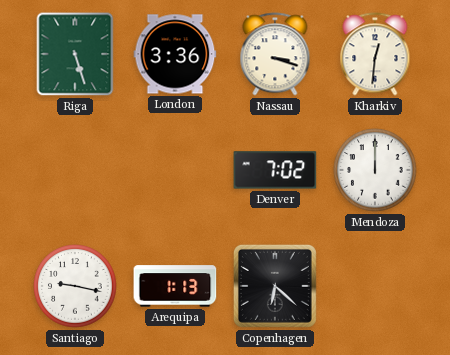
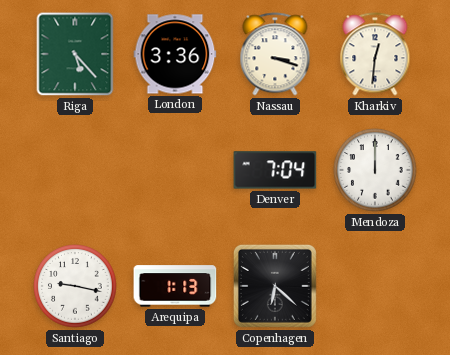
Riga: 5:27 -> 5:23 (75, 54)
Denver: 7:02 -> 7:04 (275, 170)
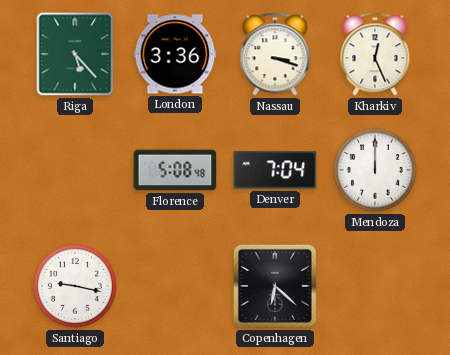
Kharkiv: 12:31 -> 12:26 (375, 54)
Florence: none -> 5:08 (175, 170)
Arequipa: 1:13 -> none (175, 286)
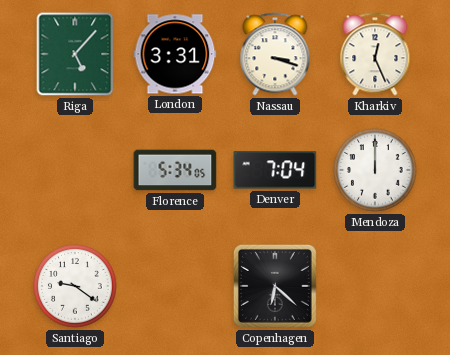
Riga: 5:23 -> 5:07 (75, 54)
London: 3:36 -> 3:31 (175, 54)
Florence: 5:08 -> 5:34 (175, 170)
Santiago: 9:17 -> 9:21 (75, 286)
